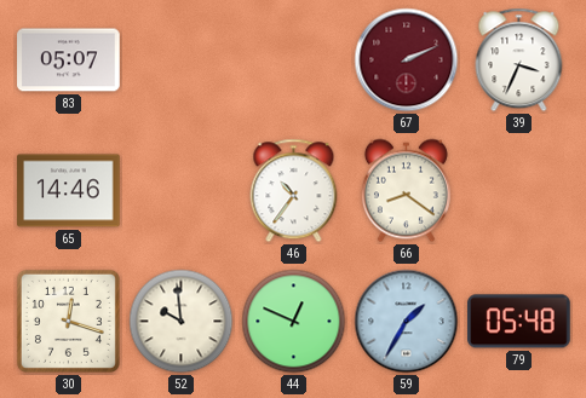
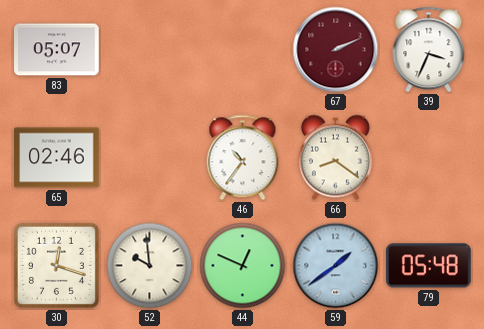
65: 14:46 -> 02:46 (57, 158)
59: 1:35 -> 1:39 (336, 266)
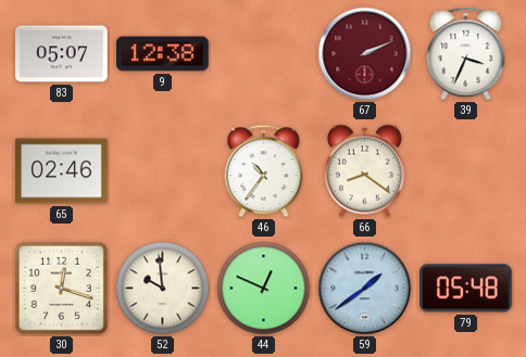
9: none -> 12:38 (163, 54)
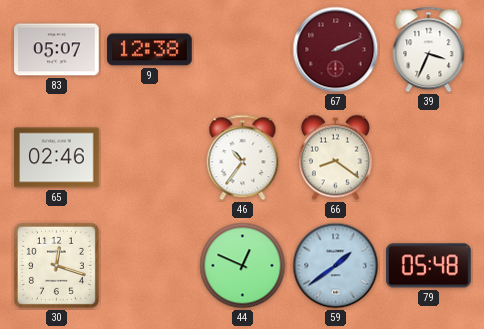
52: 9:59 -> none (163, 289)
